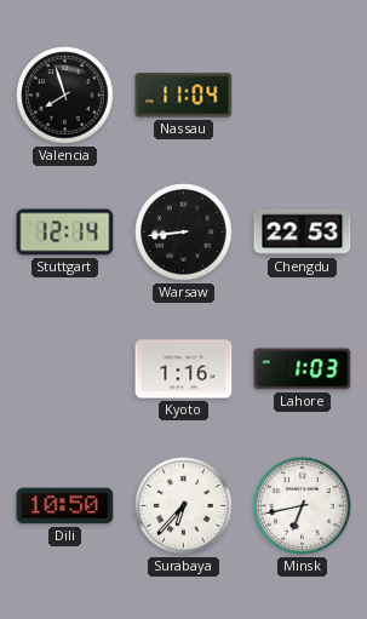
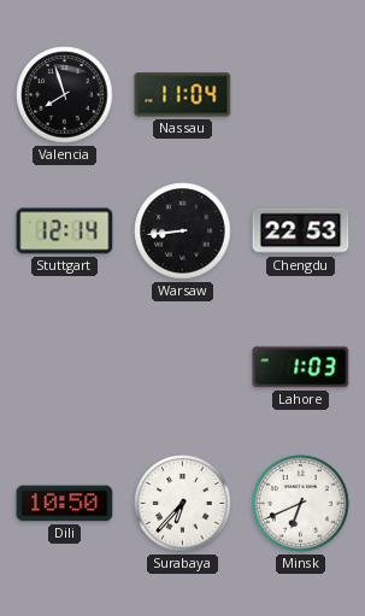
Kyoto: 1:16 -> none (184, 369)
Minsk: 6:43 -> 6:41 (301, 504)
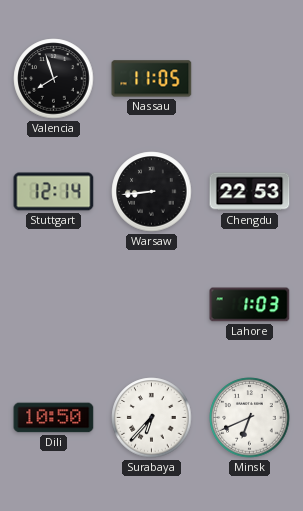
Nassau: 11:04 -> 11:05 (152, 79)
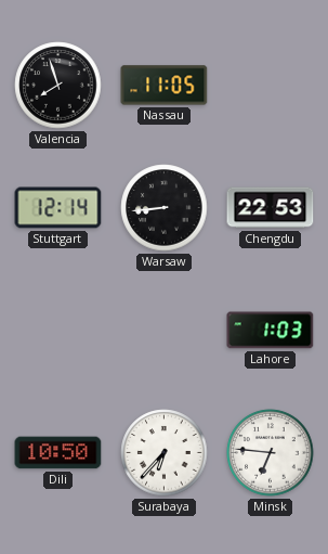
Minsk: 6:41 -> 6:46 (271, 453)
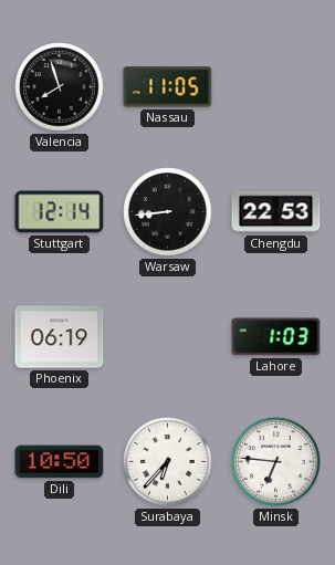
Phoenix: none -> 06:19 (60, 337)
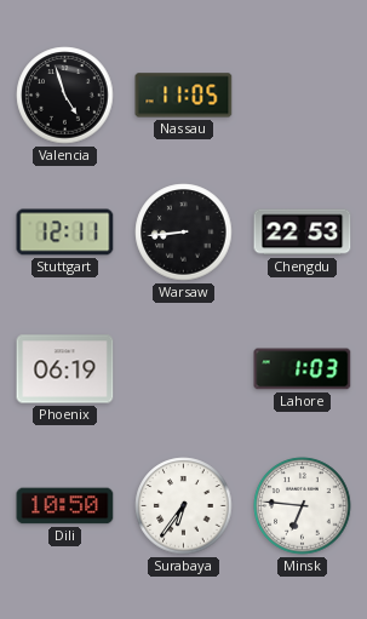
Valencia: 7:57 -> 4:57 (65, 96)
Stuttgart: 12:14 -> 12:11 (65, 233)
Surabaya: 6:37 -> 6:36 (184, 506)
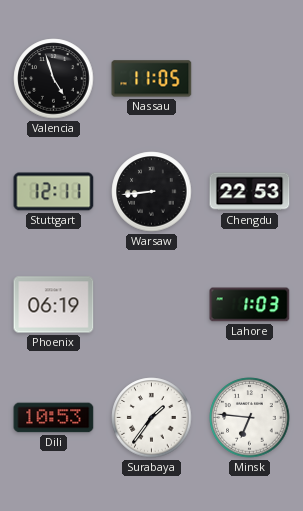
Dili: 10:50 -> 10:53 (54, 418)
Surabaya: 6:36 -> 1:36 (152, 418)
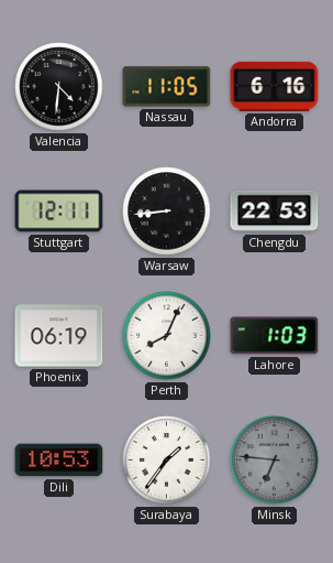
Valencia: 4:57 -> 4:31 (59, 87)
Andorra: none -> 6:16 (275, 86)
Perth: none -> 8:04 (167, 336)
Minsk dial: white -> grey (275, 461)
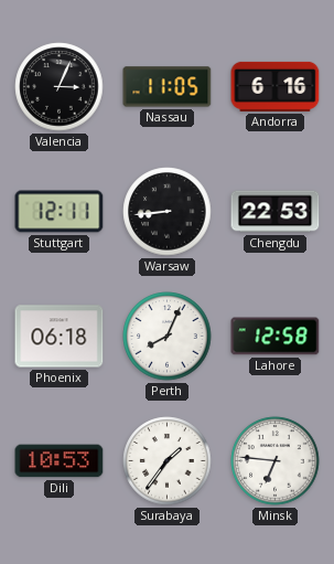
Valencia: 4:31 -> 3:04 (60, 87)
Phoenix: 06:19 -> 06:18 (60, 337)
Lahore: 1:03 -> 12:58 (276, 337)
Minsk dial: grey -> white (276, 461)
